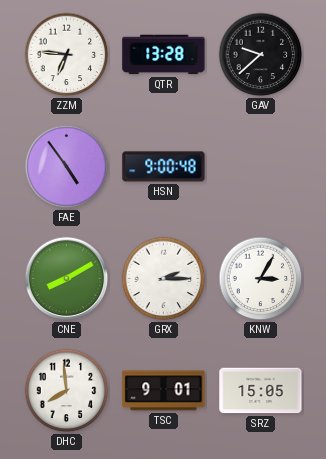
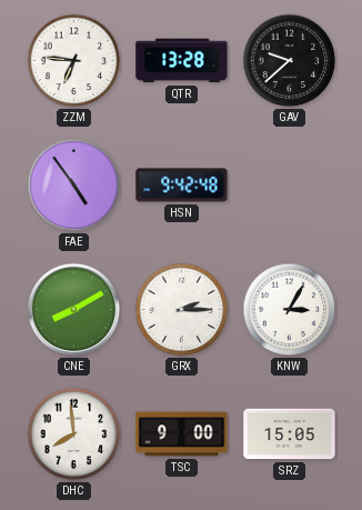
HSN: 9:00 -> 9:42 (182, 186)
TSC: 9:01 -> 9:00 (182, 434)
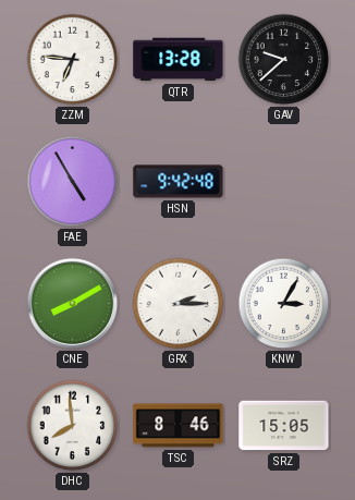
FAE: 4:54 -> 4:55 (73, 182)
TSC: 9:00 -> 8:46 (179, 426)
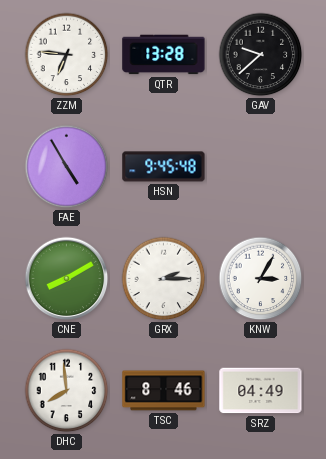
HSN: 9:42 -> 9:45 (164, 167)
SRZ: 15:05 -> 04:49 (261, 391)
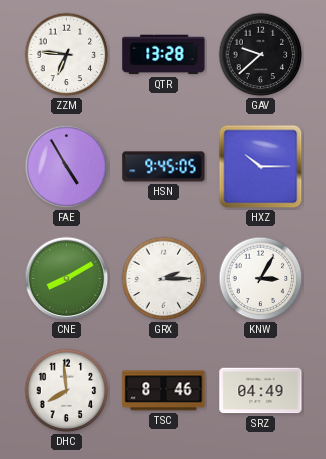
HSN: 9:45:48 -> 9:45:05 (164, 167)
HXZ: none -> 10:15 (261, 167)
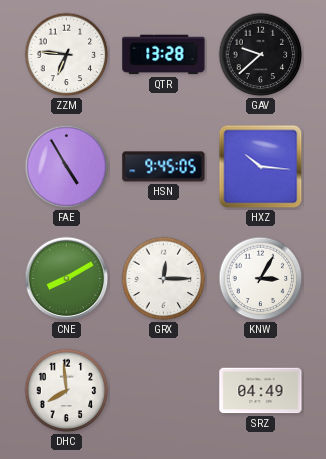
HXZ: 10:15 -> 10:16 (261, 167)
GRX: 2:15 -> 12:15 (164, 279)
TSC: 8:46 -> none (164, 391)
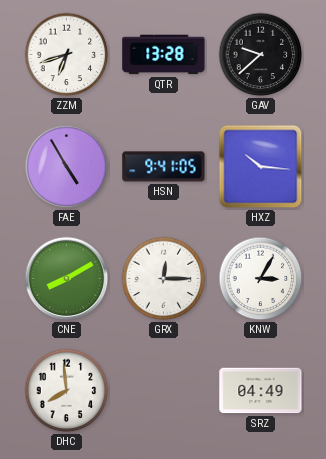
ZZM: 6:46 -> 6:42 (67, 55)
HSN: 9:45 -> 9:41 (164, 167)
